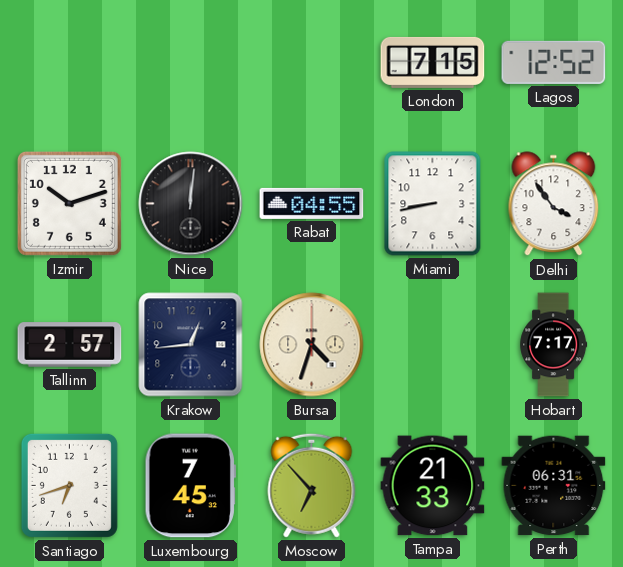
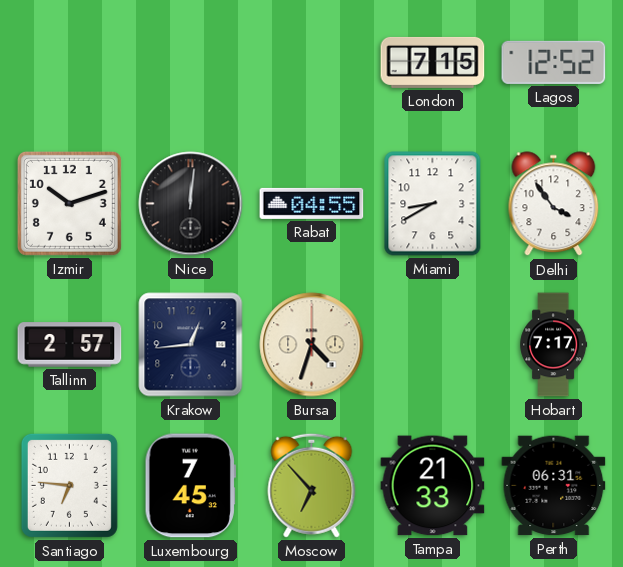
Miami: 8:43 -> 8:40 (433, 204)
Santiago: 6:42 -> 6:46 (69, 485)
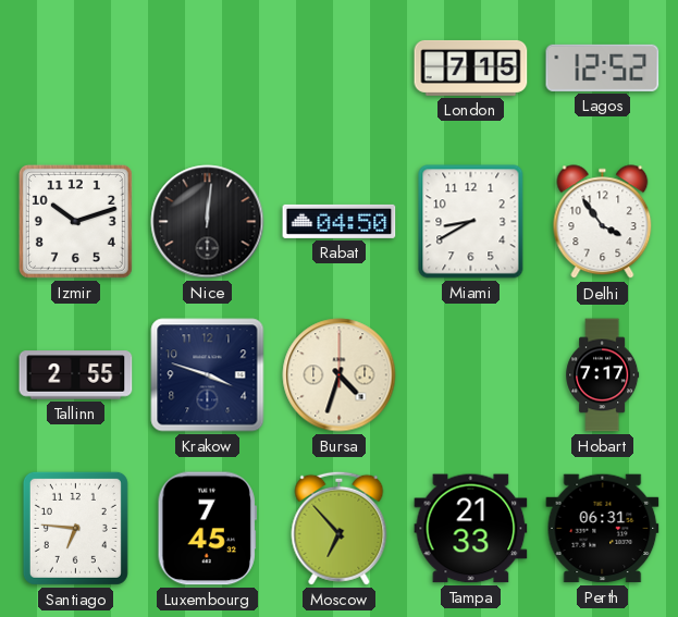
Rabat: 04:55 -> 04:50 (340, 221)
Tallinn: 2:57 -> 2:55 (76, 375)
Krakow: 12:44 -> 3:48 (208, 375)
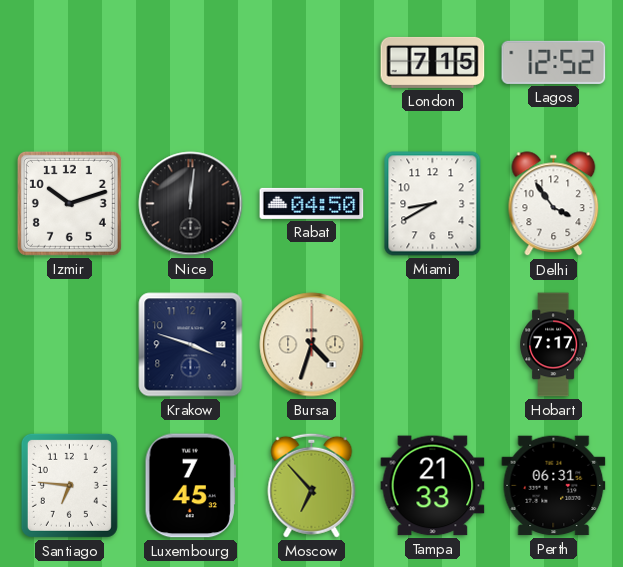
Tallinn: 2:55 -> none (76, 375)
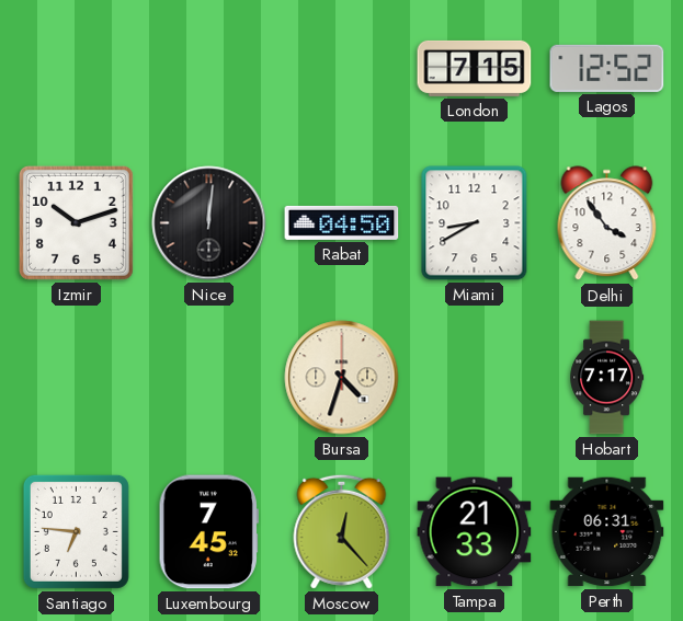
Krakow: 3:48 -> none (191, 345)
Moscow: 6:53 -> 12:23 (342, 531)
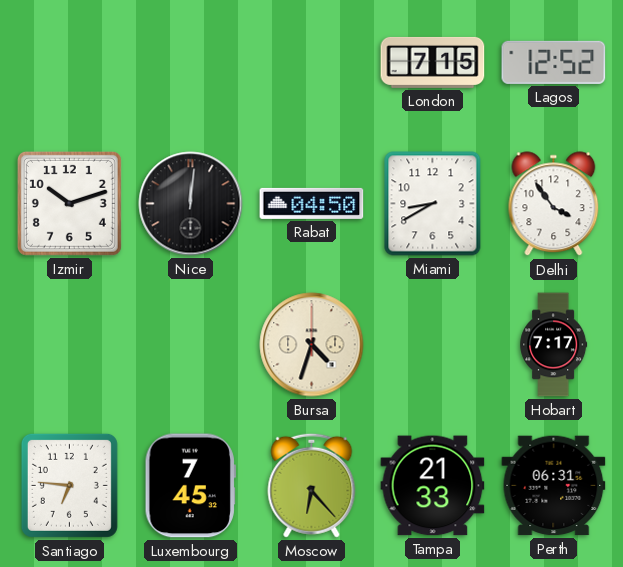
Moscow: 12:23 -> 6:23 (312, 485)
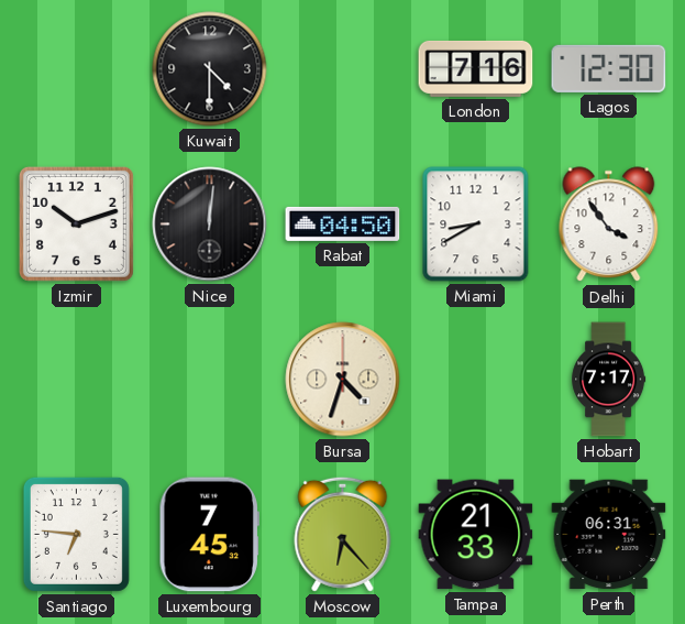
Kuwait: none -> 4:30 (210, 69)
London: 7:15 -> 7:16 (476, 68)
Lagos: 12:52 -> 12:30 (609, 68)
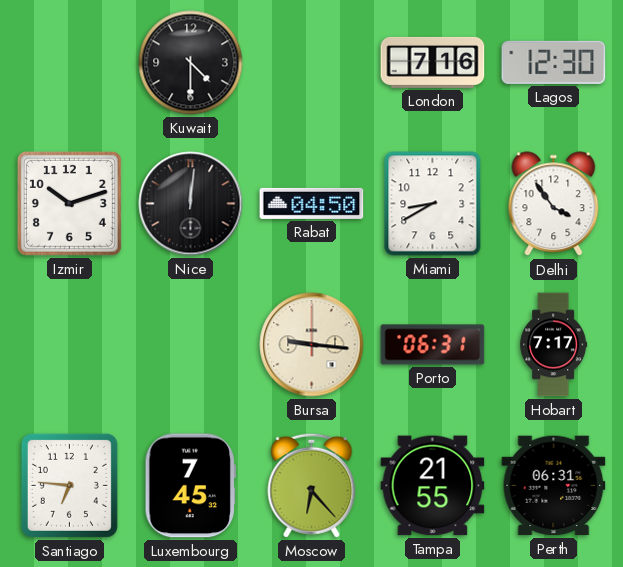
Bursa: 4:33 -> 9:16 (312, 345)
Porto: none -> 06:31 (433, 345)
Tampa: 21:33 -> 21:55 (433, 486)
